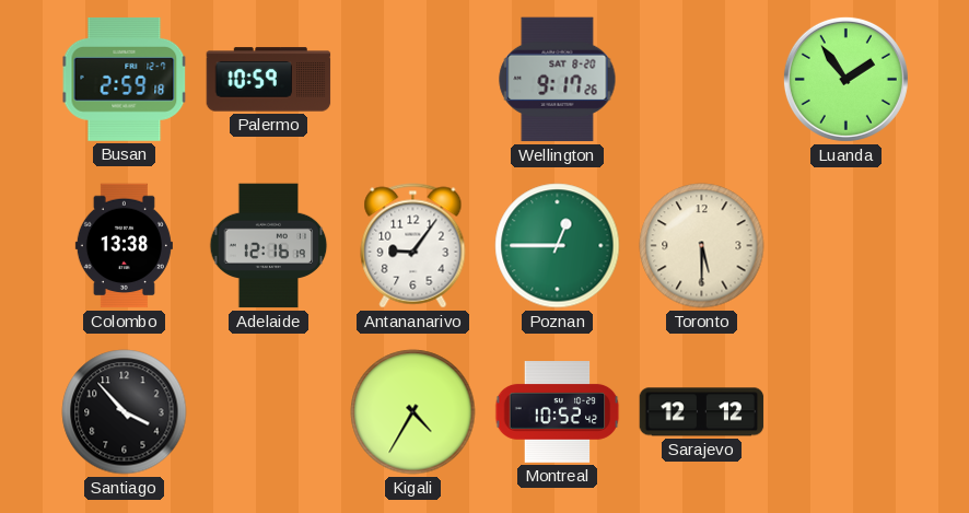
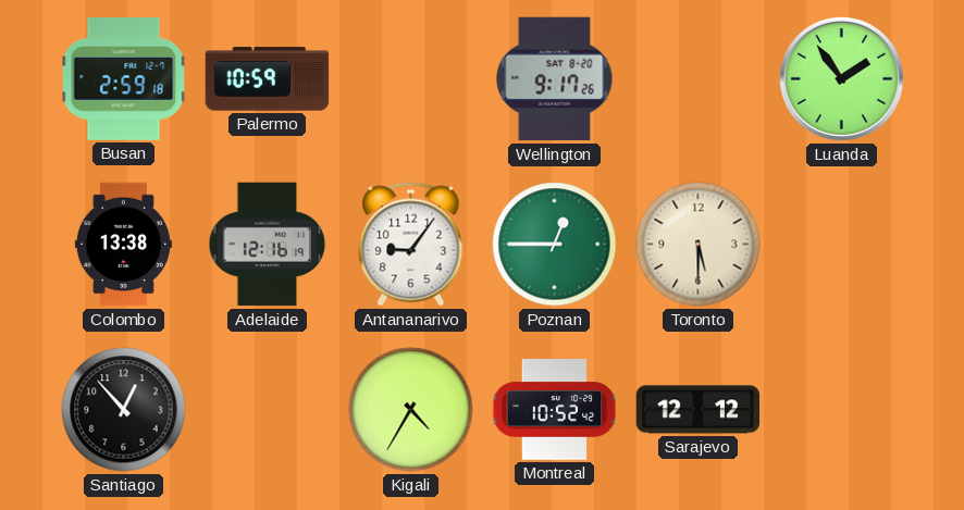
Santiago: 3:53 -> 12:53 (124, 410)
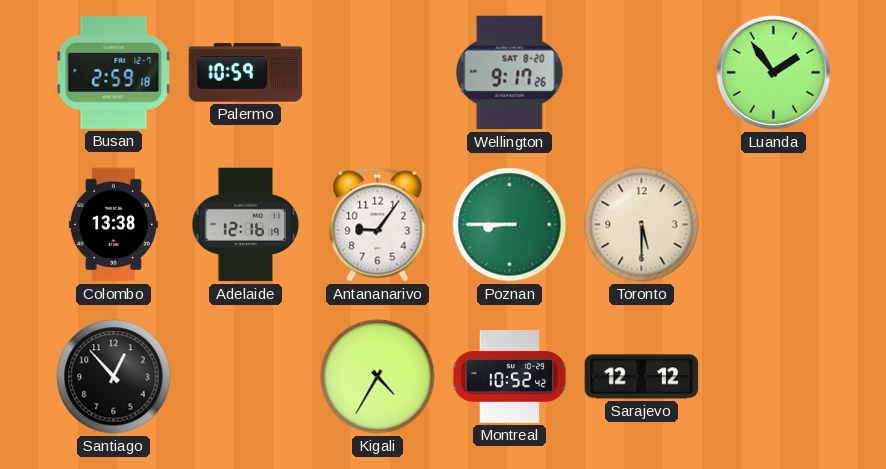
Poznan: 12:45 -> 8:45 (510, 225)
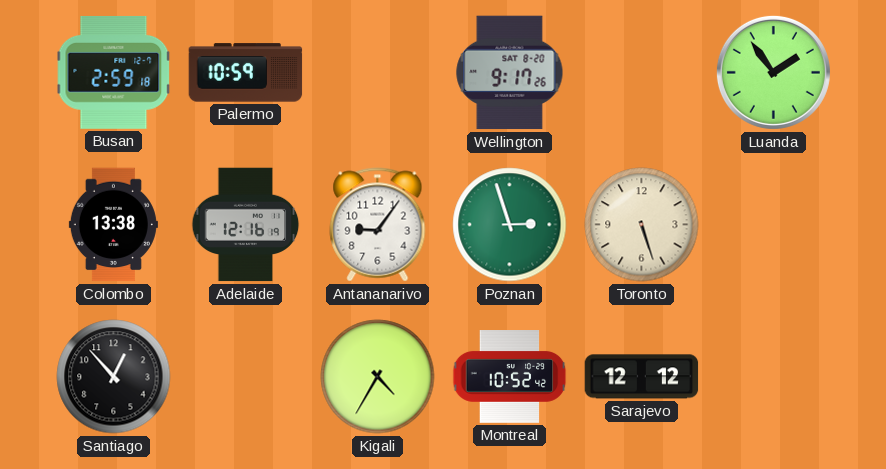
Poznan: 8:45 -> 2:57 (510, 225)
Toronto: 5:30 -> 5:27 (642, 225)
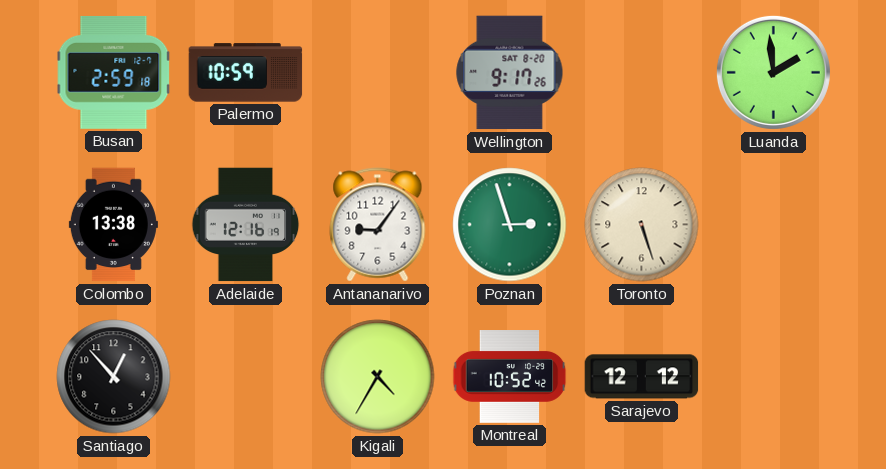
Luanda: 1:54 -> 1:59 (773, 72)
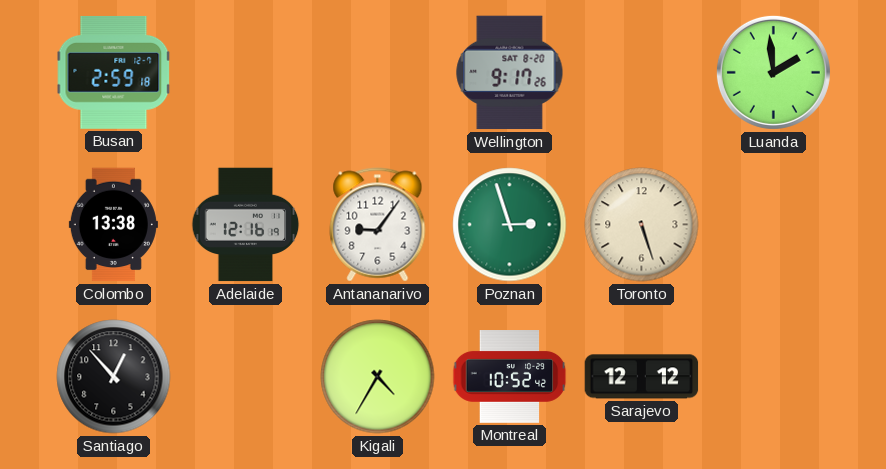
Palermo: 10:59 -> none (246, 73)
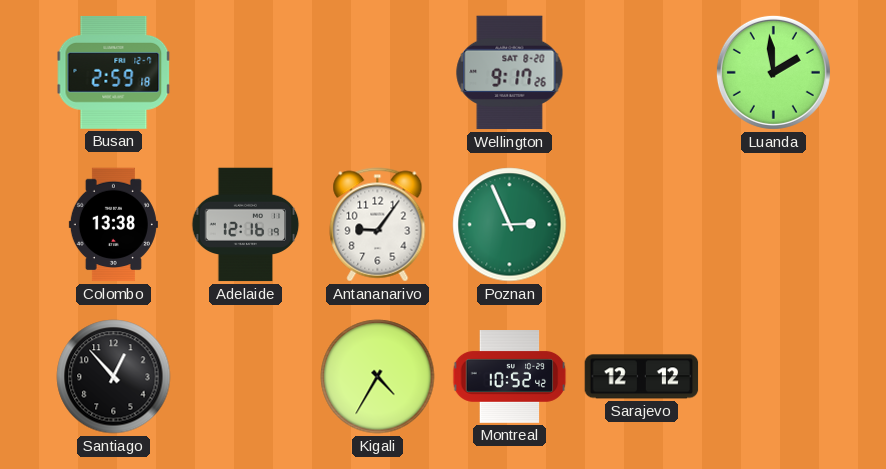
Poznan: 2:57 -> 2:56 (510, 225)
Toronto: 5:27 -> none (642, 225)
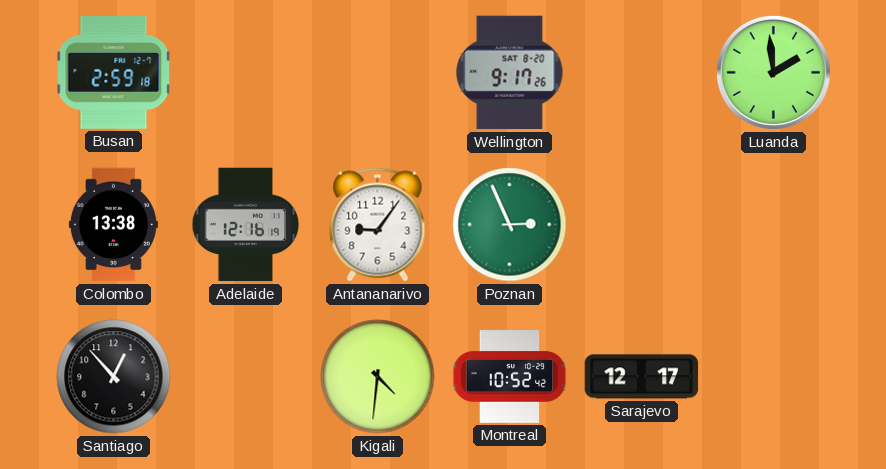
Kigali: 4:35 -> 4:31 (378, 377)
Sarajevo: 12:12 -> 12:17 (642, 377)
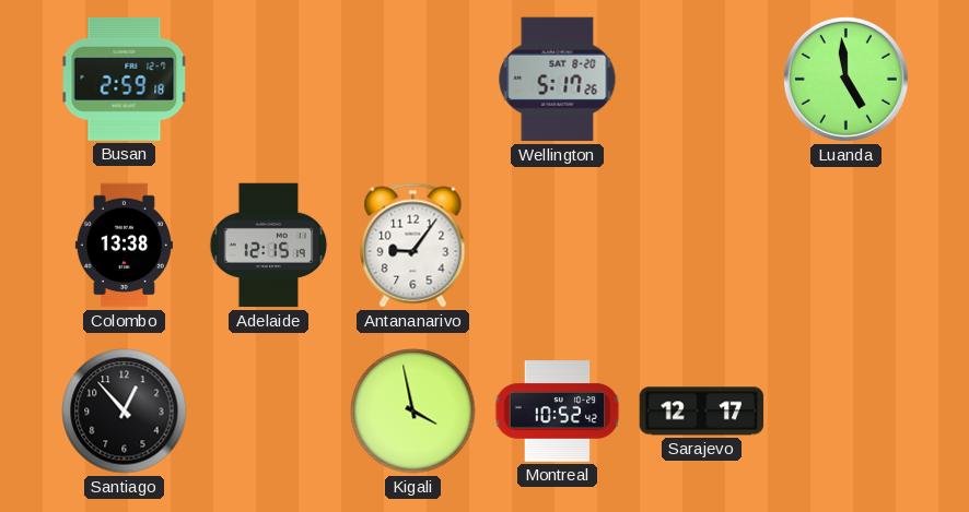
Wellington: 9:17 -> 5:17 (558, 80)
Luanda: 1:59 -> 4:59 (845, 79)
Adelaide: 12:16 -> 12:15 (269, 246)
Poznan: 2:56 -> none (510, 225)
Kigali: 4:31 -> 3:58 (413, 412)
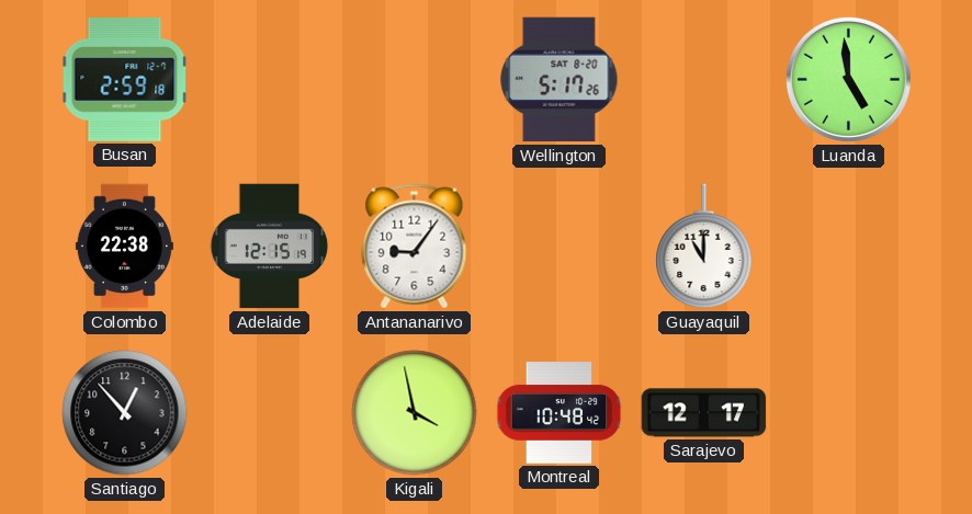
Colombo: 13:38 -> 22:38 (124, 247)
Guayaquil: none -> 11:00 (704, 247)
Montreal: 10:52 -> 10:48 (560, 413)
